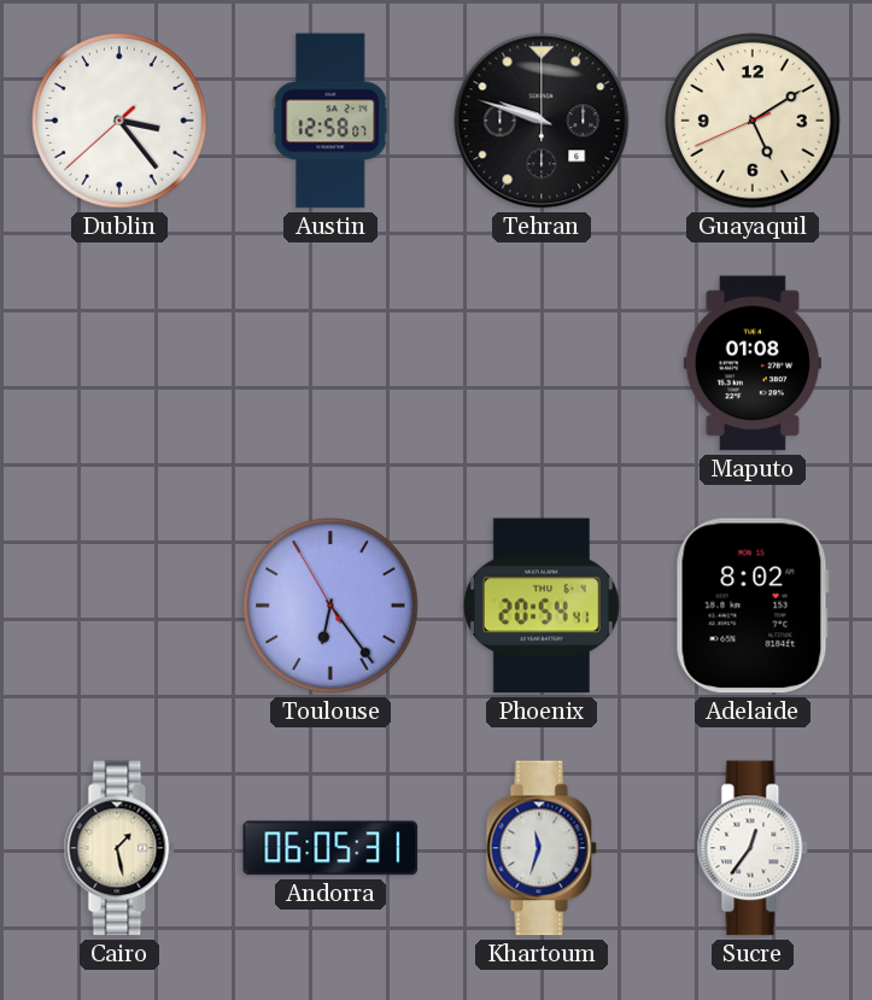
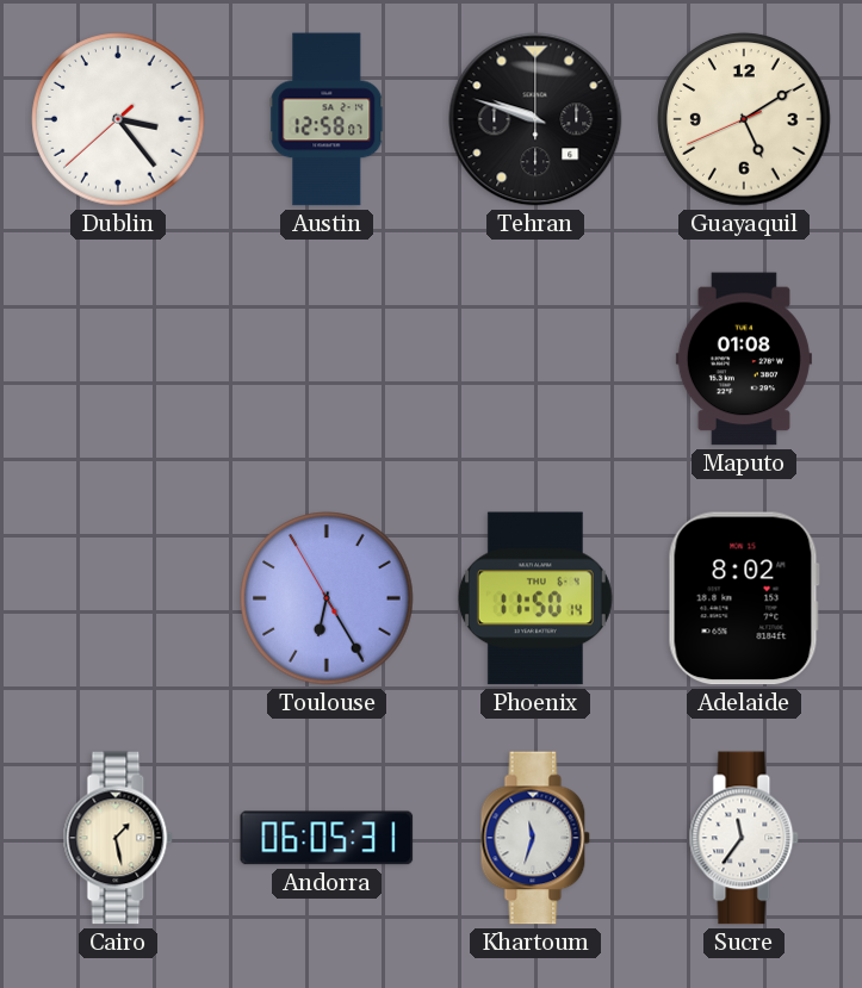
Toulouse: 6:23 -> 6:24 (327, 598)
Phoenix: 20:54 -> 11:50 (535, 598)
Sucre: 12:36 -> 11:36 (744, 838)
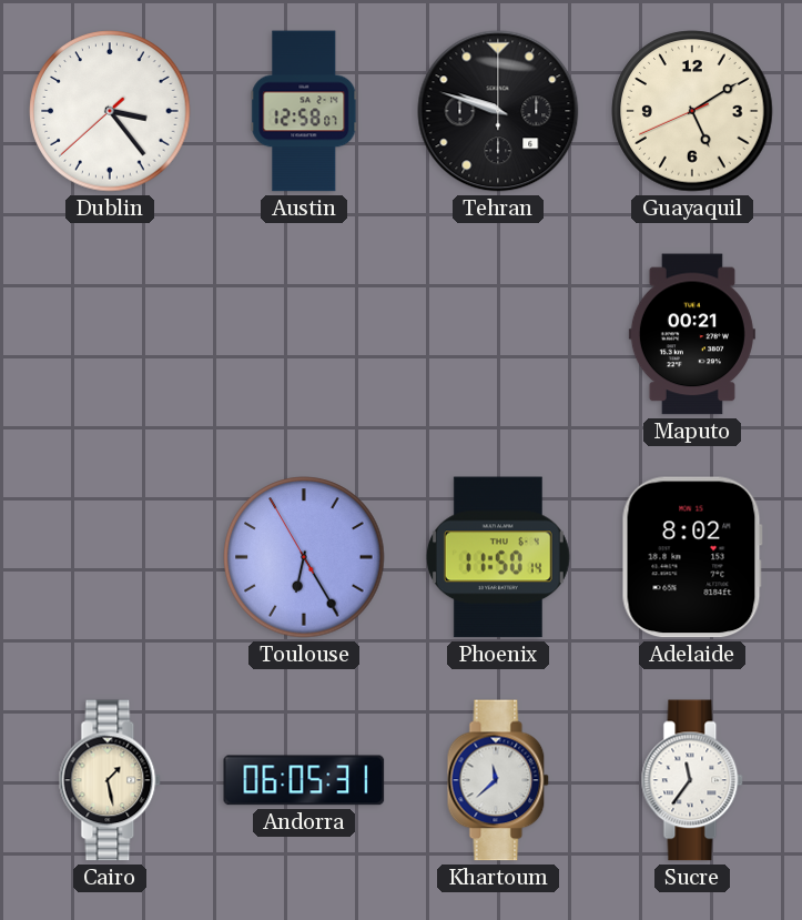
Maputo: 01:08 -> 00:21 (692, 334)
Khartoum: 11:33 -> 11:38 (498, 780)
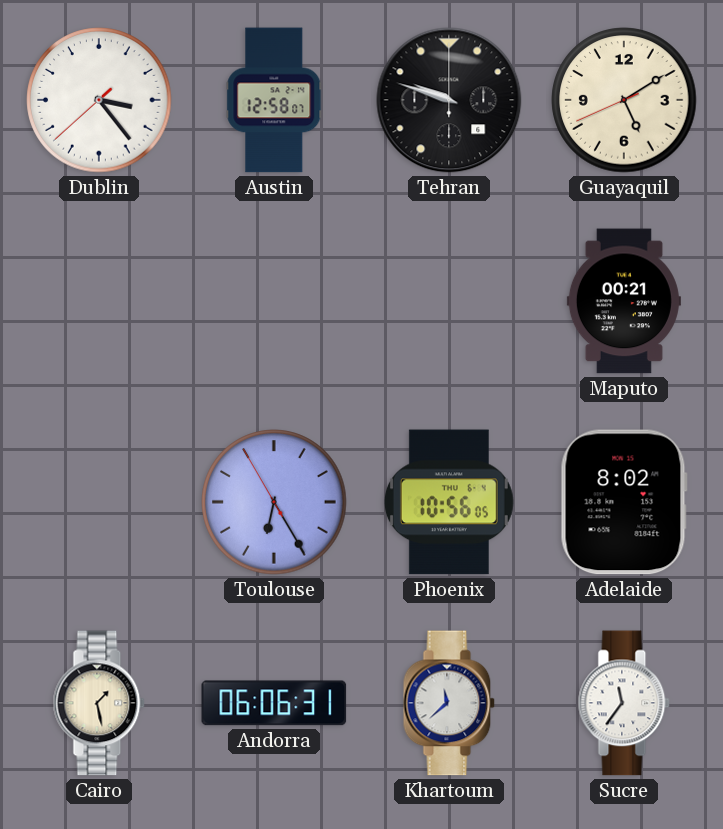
Phoenix: 11:50 -> 10:56 (449, 502)
Andorra: 06:05 -> 06:06 (274, 703)
